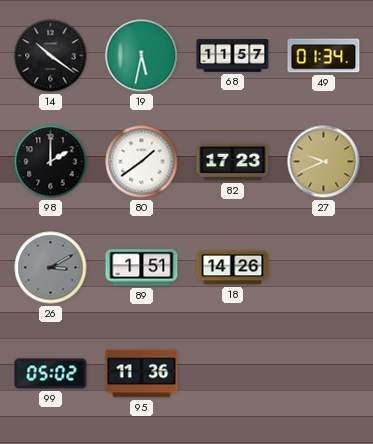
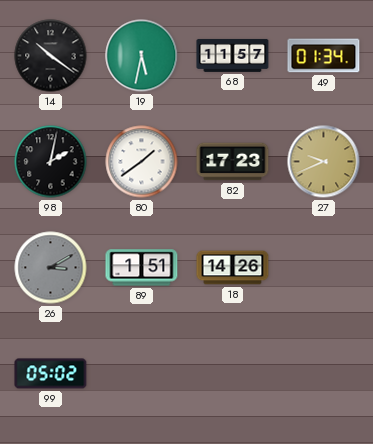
98: 2:00 -> 2:02 (51, 162)
95: 11:36 -> none (142, 374)
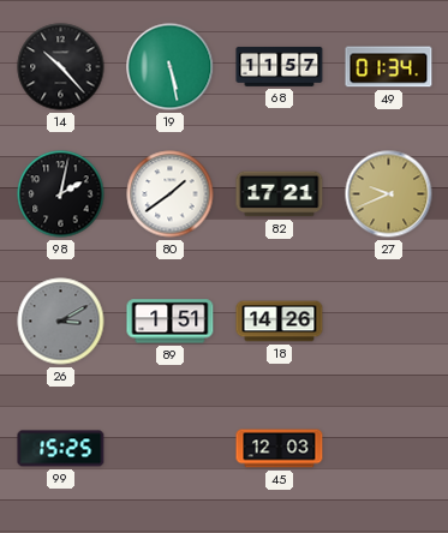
14: 10:21 -> 10:23 (61, 67)
19: 5:32 -> 5:28 (171, 67)
82: 17:23 -> 17:21 (280, 194)
99: 05:02 -> 15:25 (61, 449)
45: none -> 12:03 (280, 449)
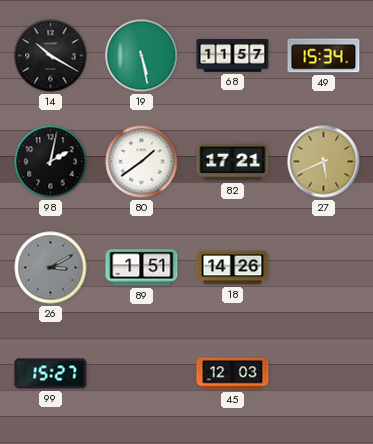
14: 10:23 -> 10:20 (51, 56)
49: 01:34 -> 15:34 (324, 56)
27: 9:41 -> 5:41 (324, 162)
99: 15:25 -> 15:27 (51, 374)
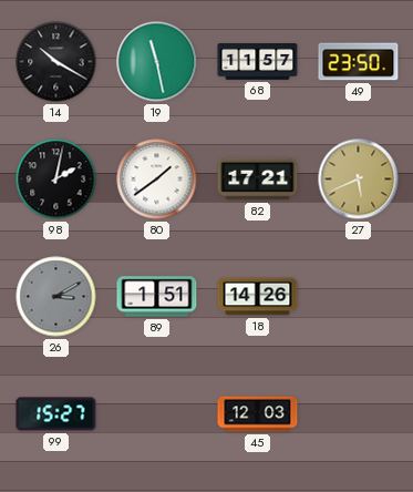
19: 5:28 -> 11:28 (157, 62)
49: 15:34 -> 23:50 (359, 62)
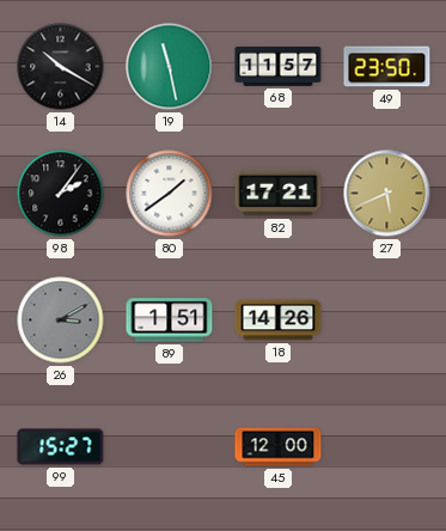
98: 2:02 -> 2:06 (61, 194)
45: 12:03 -> 12:00 (279, 447)
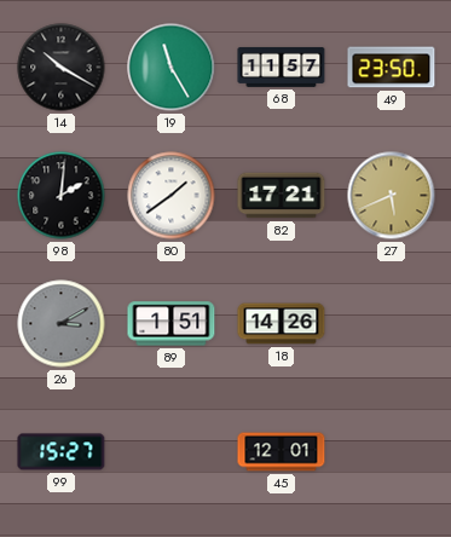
19: 11:28 -> 11:25 (172, 68)
98: 2:06 -> 2:01 (62, 196)
45: 12:00 -> 12:01 (282, 452)
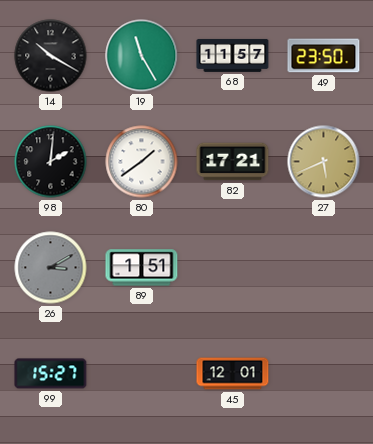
18: 14:26 -> none (282, 324)
